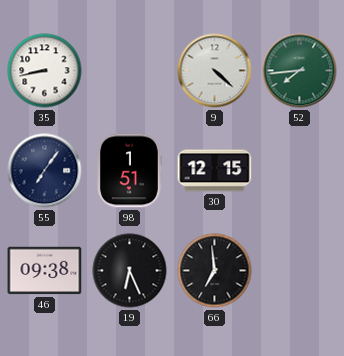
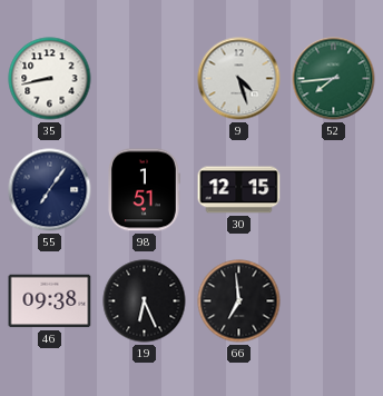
9: 4:22 -> 4:27 (239, 79)
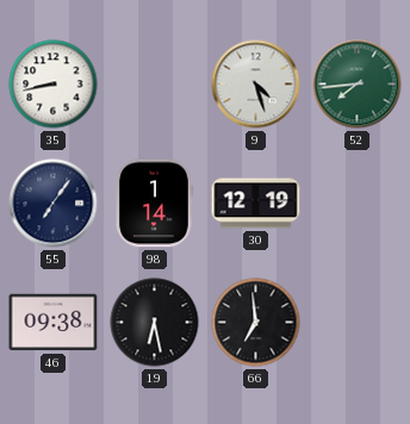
98: 1:51 -> 1:14 (154, 204)
30: 12:15 -> 12:19 (256, 204)
19: 6:26 -> 6:28 (155, 323)
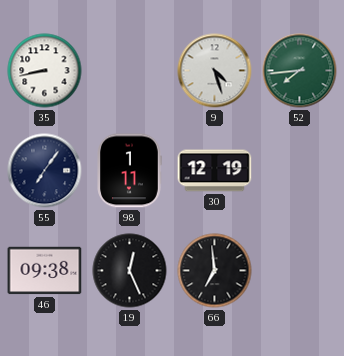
98: 1:14 -> 1:11 (129, 171)
19: 6:28 -> 12:26 (130, 271)
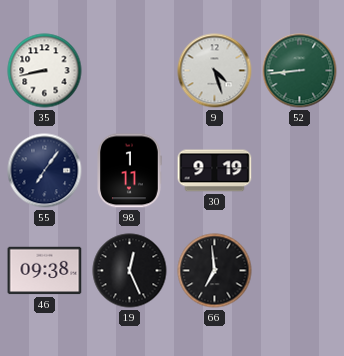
52: 7:44 -> 8:44 (300, 71)
30: 12:19 -> 9:19 (215, 171)
